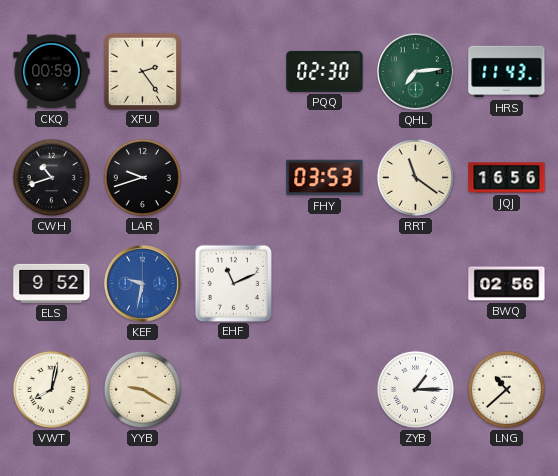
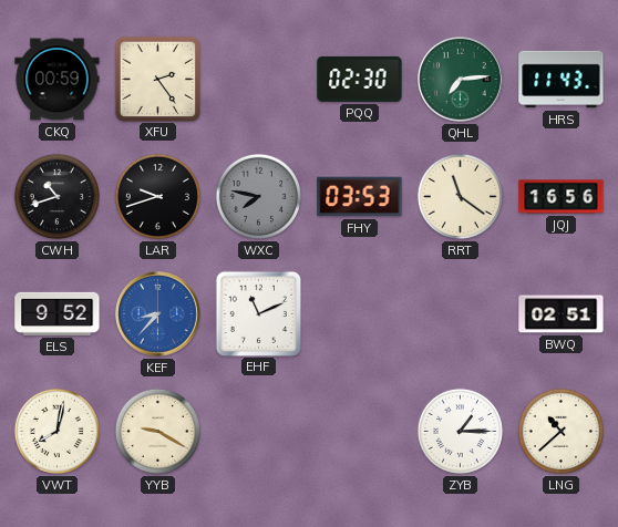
WXC: none -> 7:47 (258, 196)
KEF: 9:32 -> 8:37 (158, 314)
BWQ: 02:56 -> 02:51 (562, 314)
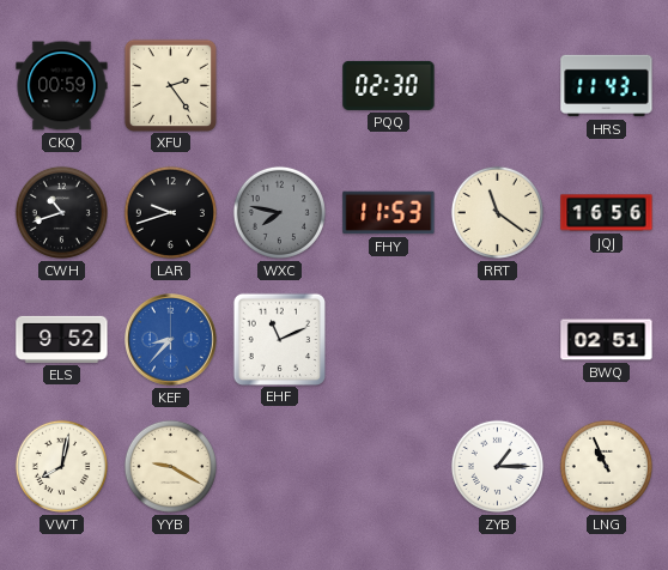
QHL: 7:14 -> none (461, 80)
FHY: 03:53 -> 11:53 (389, 213)
LNG: 10:38 -> 10:56 (606, 466)
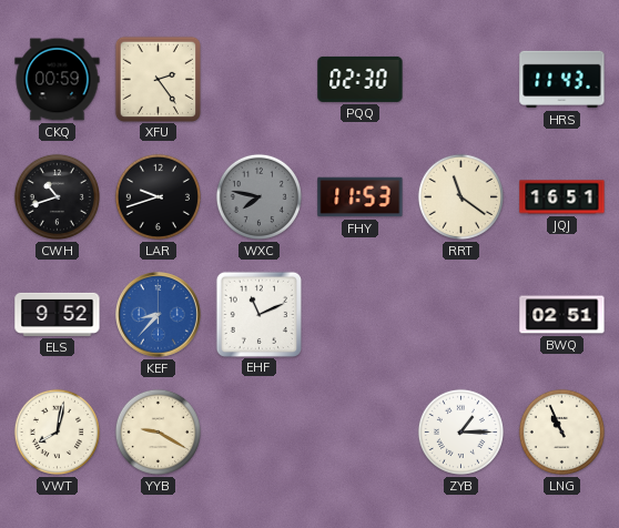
JQJ: 16:56 -> 16:51 (562, 197)
